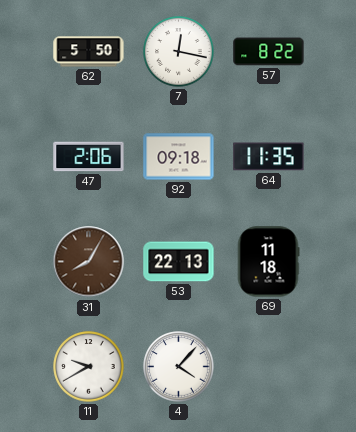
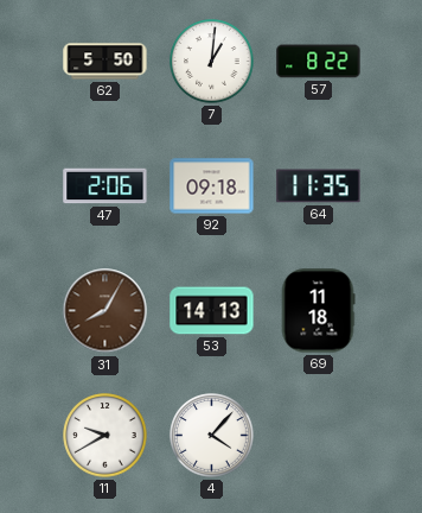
7: 12:17 -> 1:01 (212, 62)
53: 22:13 -> 14:13 (212, 311)
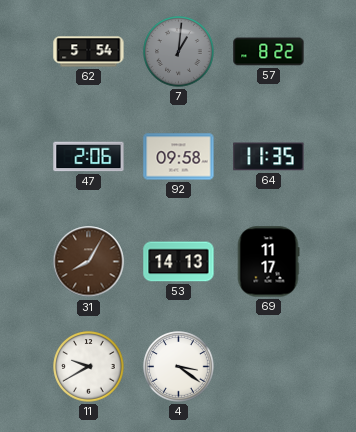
62: 5:50 -> 5:54 (89, 52)
7 dial: white -> grey (179, 52)
92: 09:18 -> 09:58 (179, 157)
69: 11:18 -> 11:17 (268, 262)
4: 4:07 -> 3:21 (179, 367)
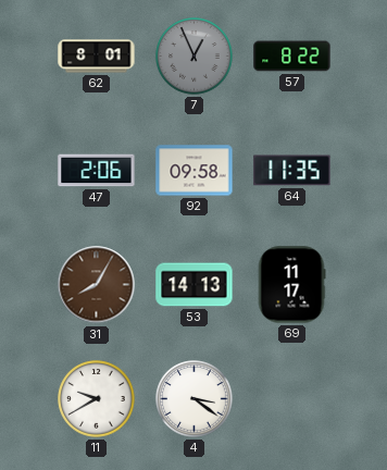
62: 5:54 -> 8:01 (97, 57)
7: 1:01 -> 12:56 (195, 57)
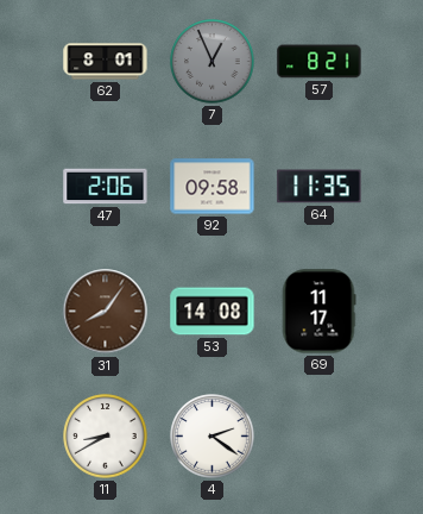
57: 8:22 -> 8:21 (320, 62)
31: 8:05 -> 8:06 (106, 312)
53: 14:13 -> 14:08 (213, 312)
11: 9:40 -> 8:40 (106, 437)
4: 3:21 -> 2:21 (213, 437)
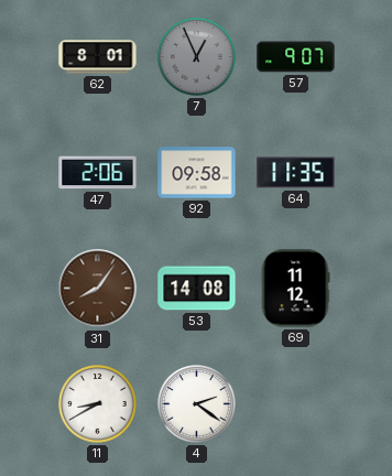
57: 8:21 -> 9:07 (296, 57)
69: 11:17 -> 11:12 (295, 289)
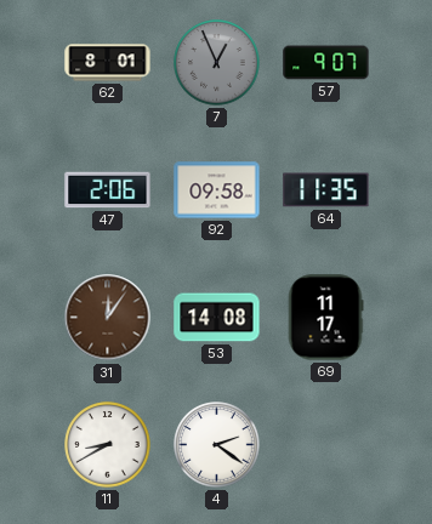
31: 8:06 -> 12:06 (108, 318)
69: 11:12 -> 11:17 (325, 318)
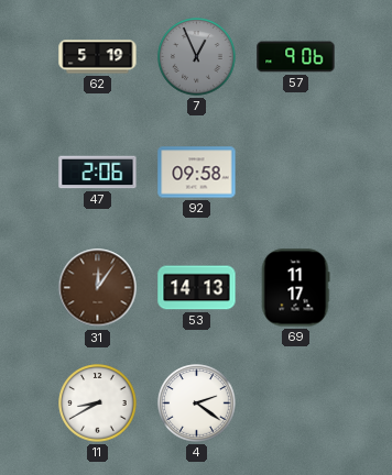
62: 8:01 -> 5:19 (98, 57)
57: 9:07 -> 9:06 (296, 57)
64: 11:35 -> none (326, 190)
53: 14:08 -> 14:13 (197, 288)
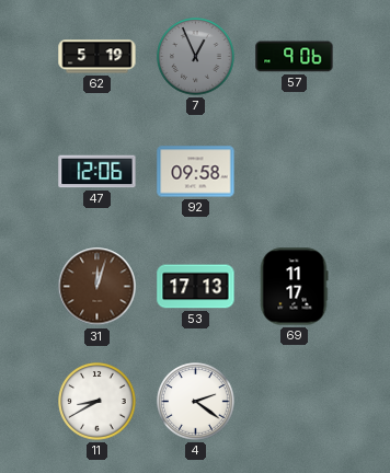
47: 2:06 -> 12:06 (97, 172)
31: 12:06 -> 12:03 (97, 287)
53: 14:13 -> 17:13 (196, 287)
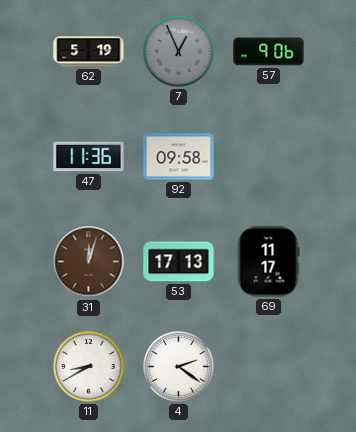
47: 12:06 -> 11:36 (89, 157)
